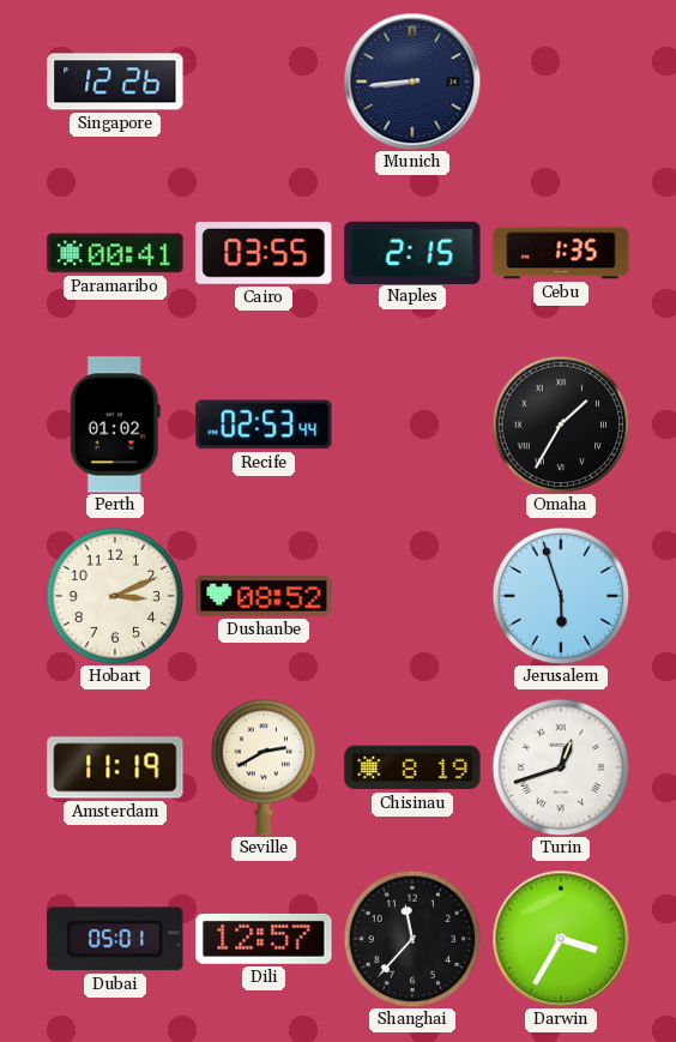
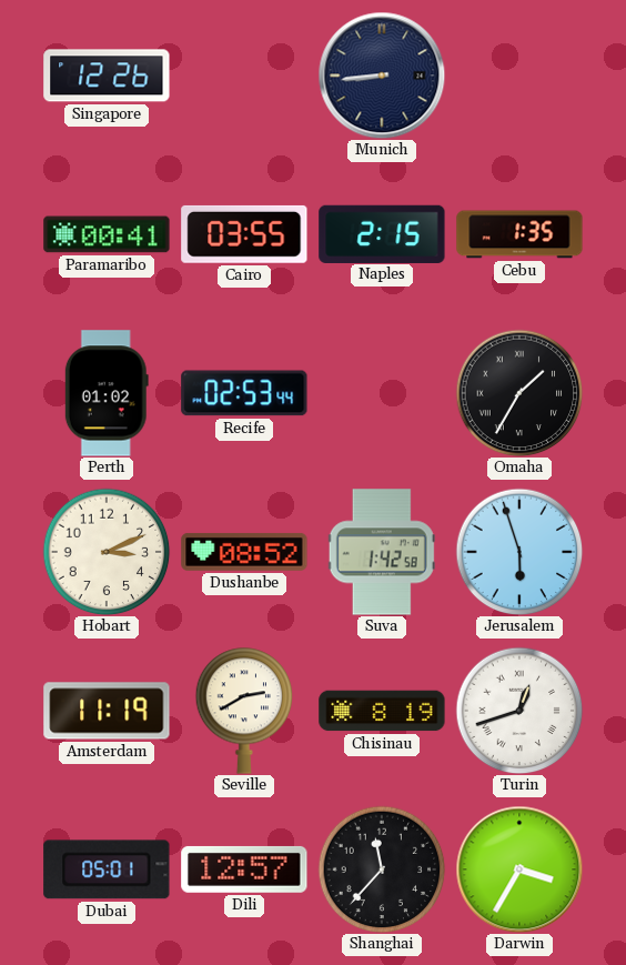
Suva: none -> 1:42 (382, 552)
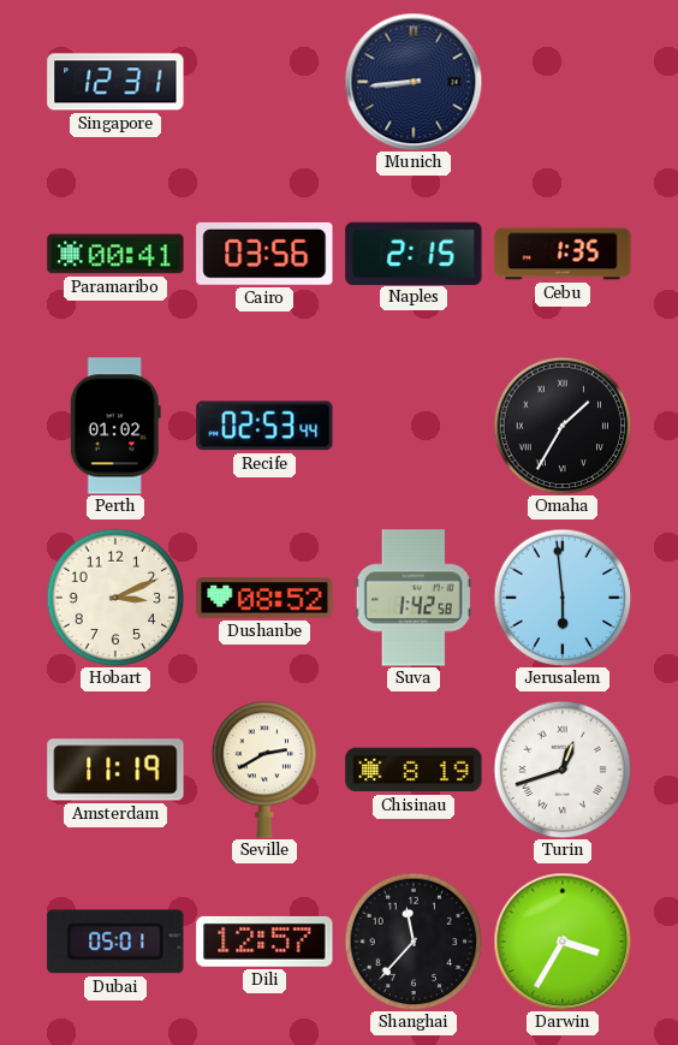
Singapore: 12:26 -> 12:31 (115, 82)
Cairo: 03:55 -> 03:56 (264, 254)
Jerusalem: 5:57 -> 5:59 (563, 598)
